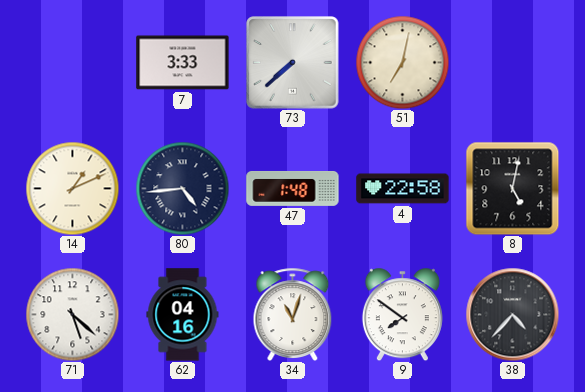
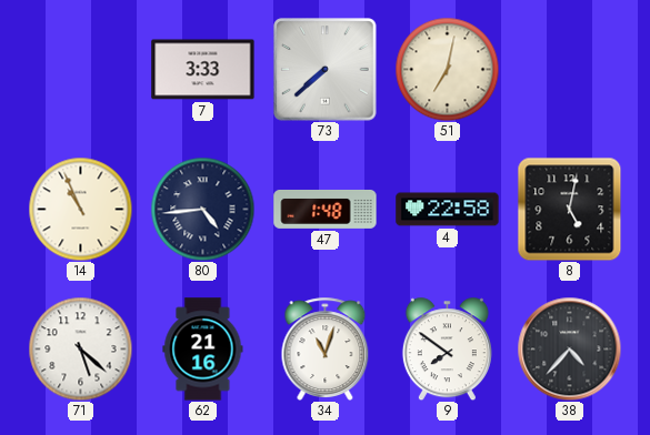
14: 1:11 -> 10:56 (80, 209)
62: 04:16 -> 21:16 (203, 350)
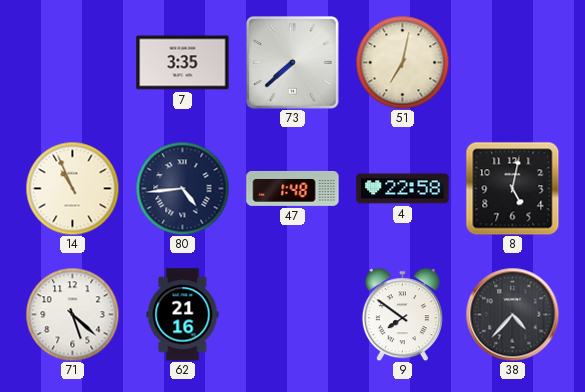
7: 3:33 -> 3:35 (183, 63)
34: 11:03 -> none (326, 348)
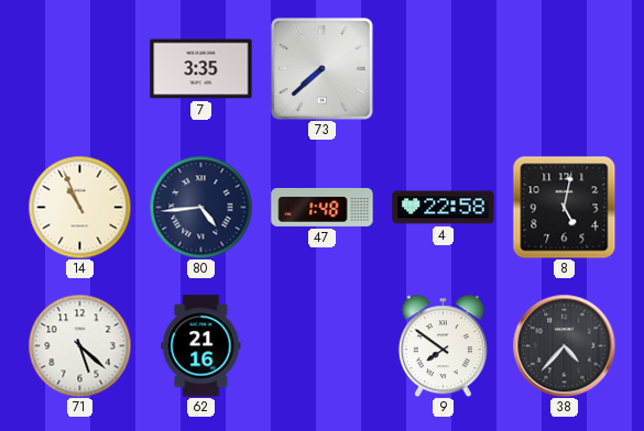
51: 7:02 -> none (402, 62)
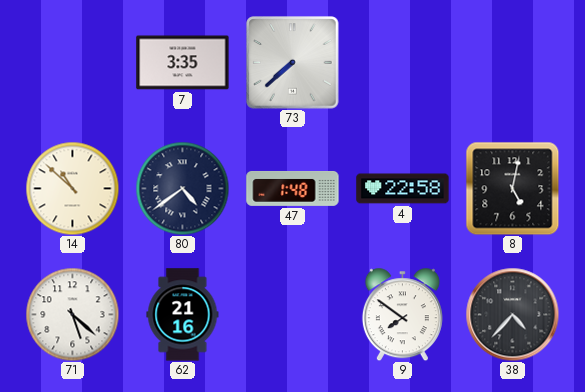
14: 10:56 -> 10:52 (72, 188)
80: 4:44 -> 4:39 (182, 188)
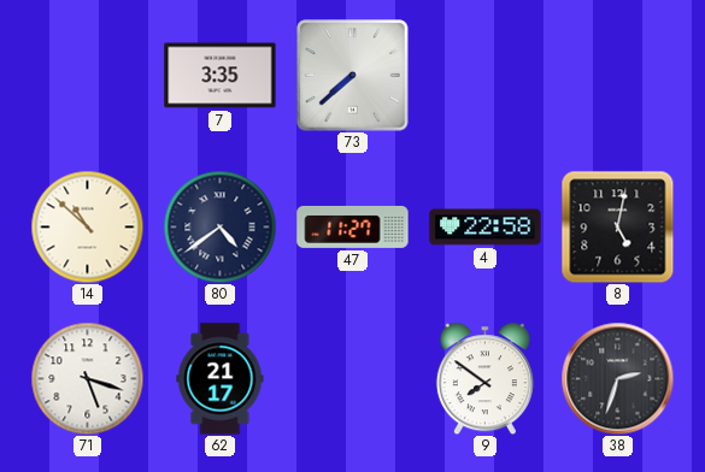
47: 1:48 -> 11:27 (353, 226)
71: 5:22 -> 5:18 (87, 378)
62: 21:16 -> 21:17 (221, 379)
38: 4:37 -> 2:33 (617, 378)
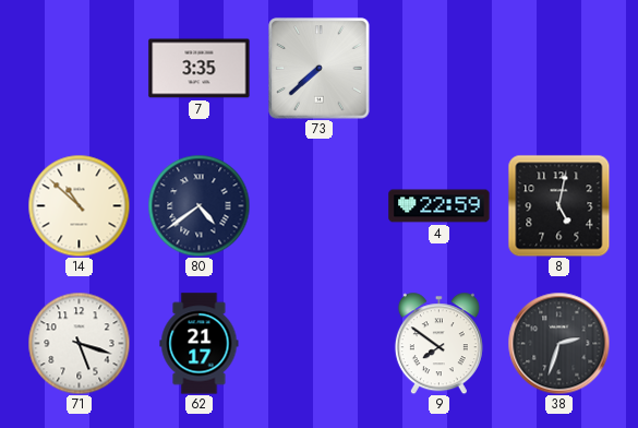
47: 11:27 -> none (353, 226)
4: 22:58 -> 22:59 (440, 206)
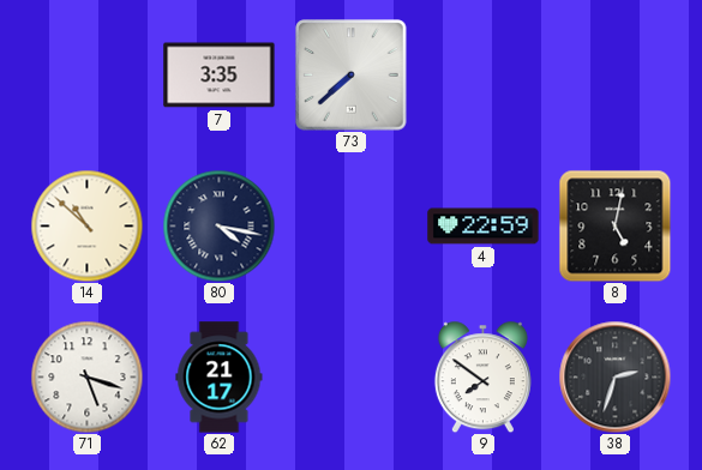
80: 4:39 -> 4:17 (218, 225)
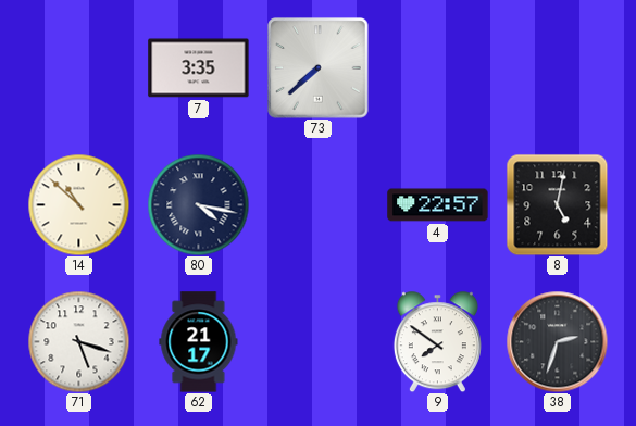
4: 22:59 -> 22:57 (438, 205)
